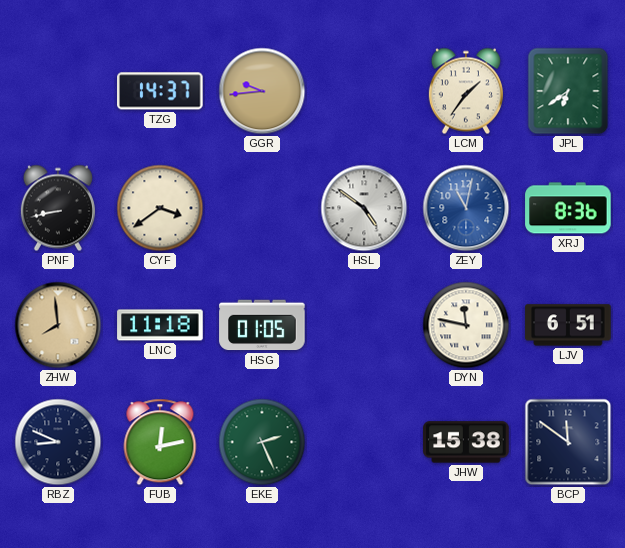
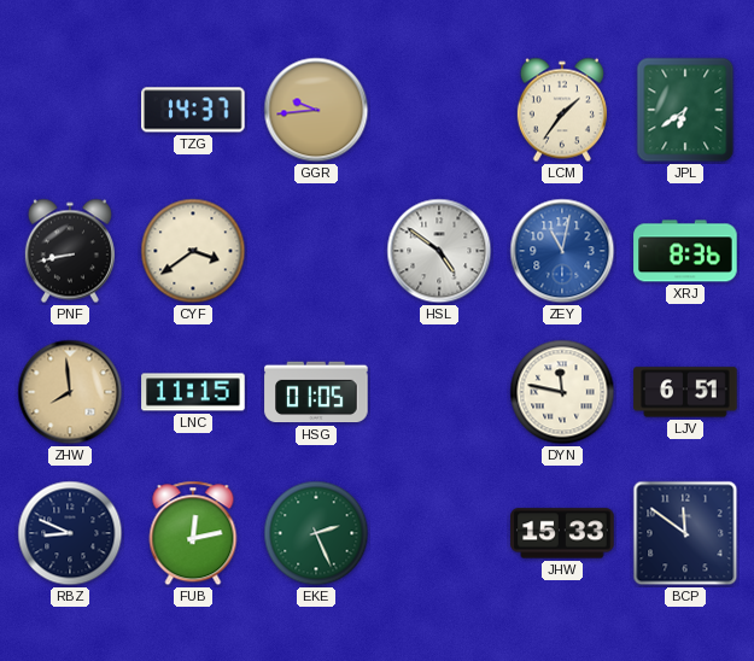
LNC: 11:18 -> 11:15 (193, 392)
JHW: 15:38 -> 15:33 (562, 533)
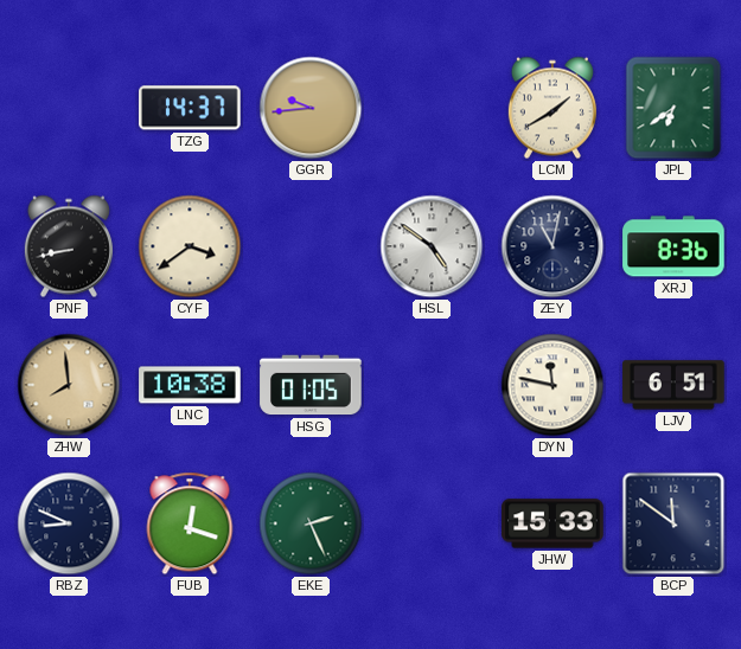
LCM: 1:36 -> 1:40 (552, 108)
ZEY dial: blue -> navy (552, 246)
LNC: 11:15 -> 10:38 (190, 385)
FUB: 12:13 -> 12:18 (190, 523)
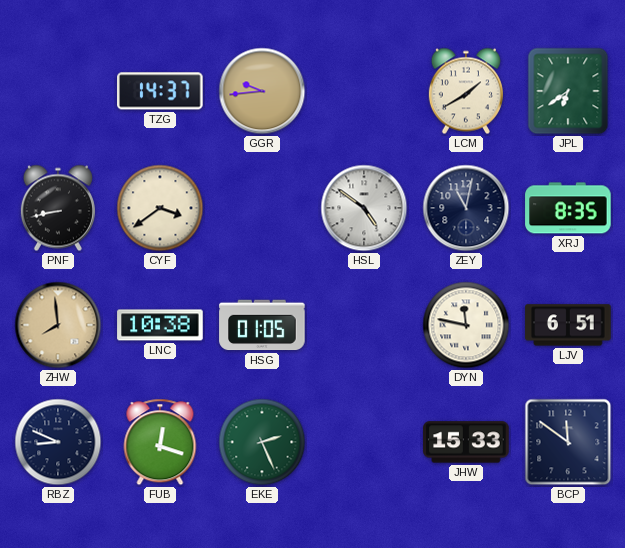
XRJ: 8:36 -> 8:35 (568, 208)
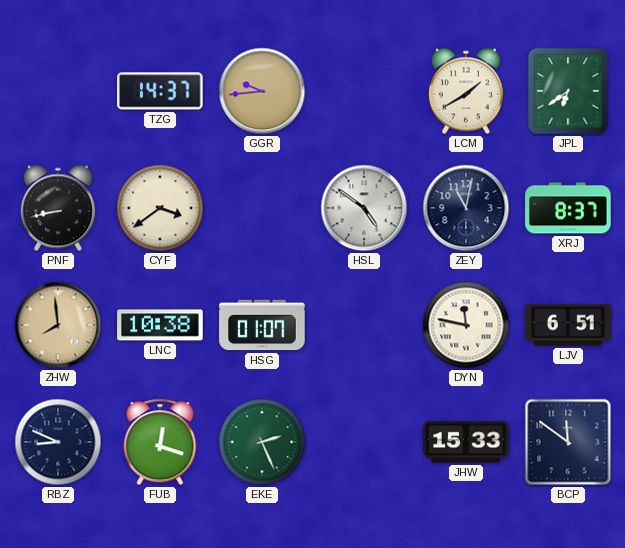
XRJ: 8:35 -> 8:37 (568, 208)
HSG: 01:05 -> 01:07 (262, 325)
